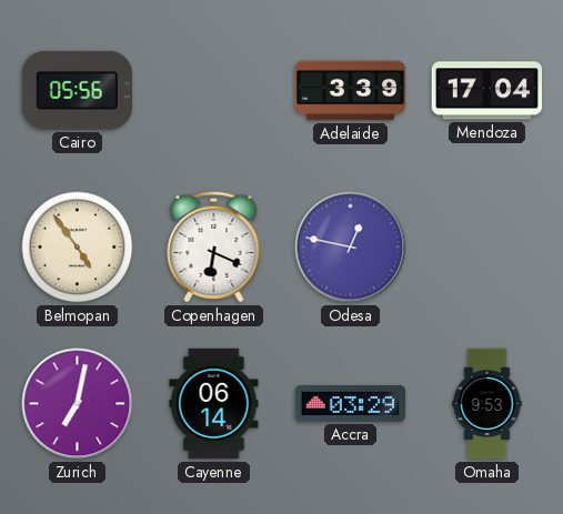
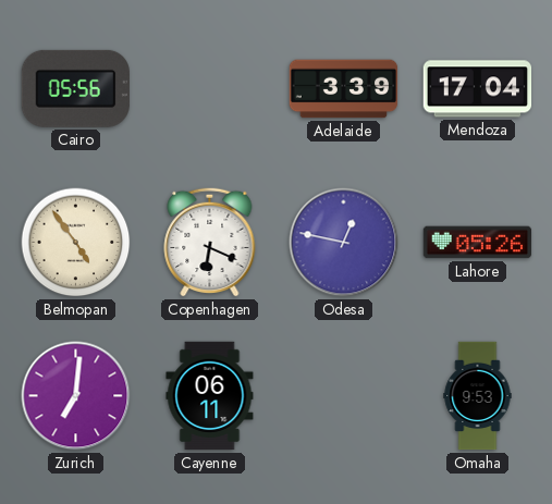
Lahore: none -> 05:26 (478, 243)
Zurich: 7:02 -> 7:01 (76, 396)
Cayenne: 06:14 -> 06:11 (210, 396)
Accra: 03:29 -> none (351, 404)
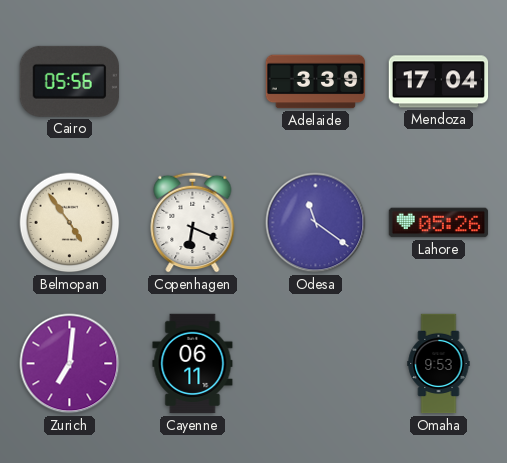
Odesa: 12:47 -> 11:21 (316, 223)
